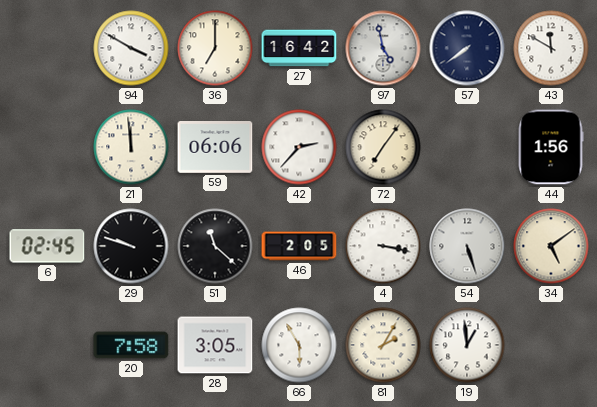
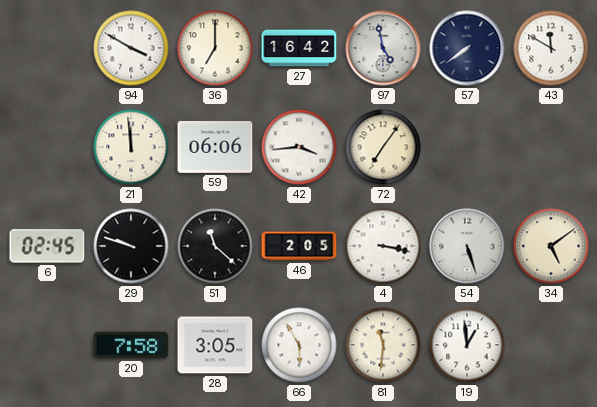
42: 2:37 -> 3:44 (299, 147)
44: 1:56 -> none (551, 147)
81: 2:05 -> 11:31 (383, 345)
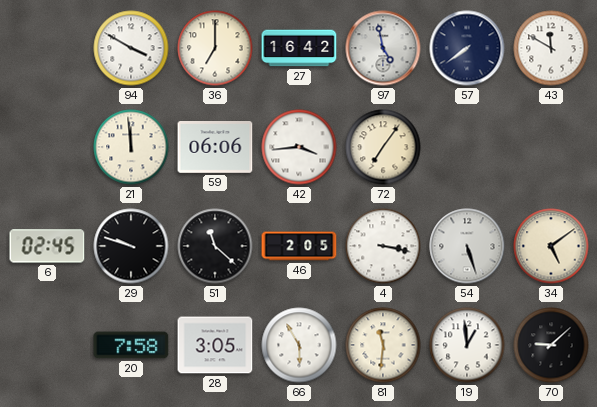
70: none -> 9:08 (551, 345)
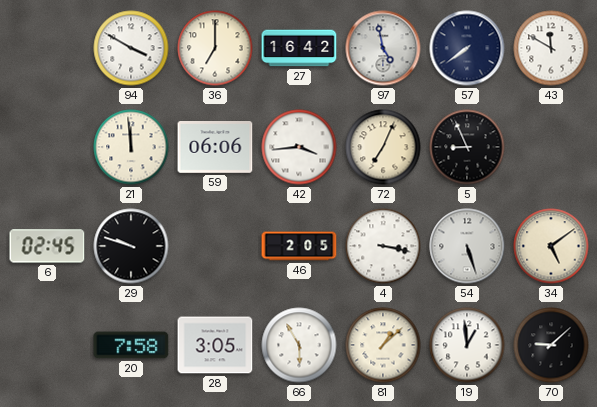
72: 7:06 -> 7:04 (383, 147)
5: none -> 8:56 (467, 147)
51: 11:22 -> none (215, 246)
81: 11:31 -> 1:08 (383, 345)
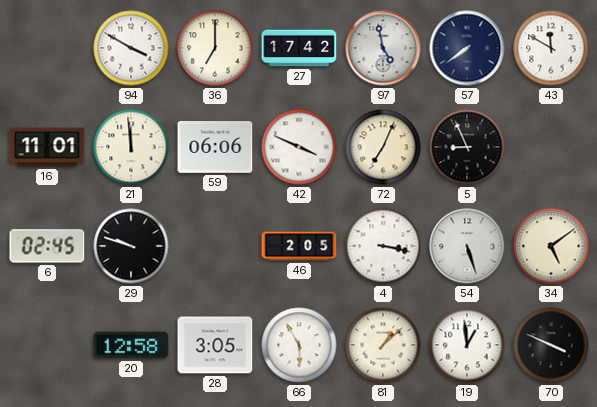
27: 16:42 -> 17:42 (299, 48)
16: none -> 11:01 (47, 147)
42: 3:44 -> 3:49 (299, 147)
20: 7:58 -> 12:58 (131, 345)
70: 9:08 -> 3:49 (551, 345)
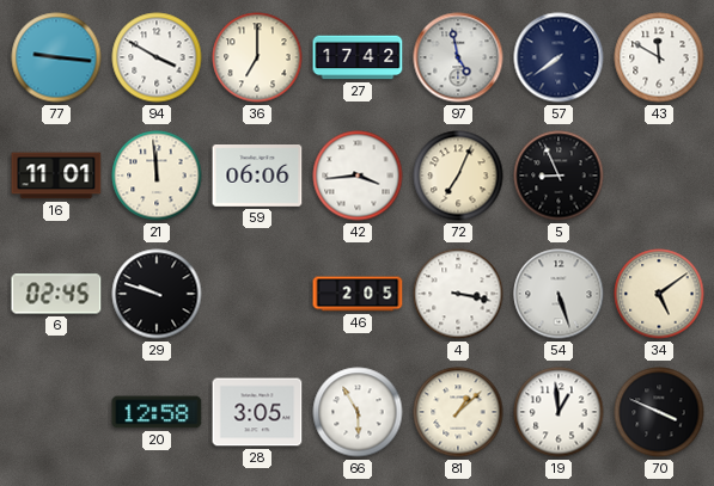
77: none -> 9:16 (56, 57)
42: 3:49 -> 3:44 (358, 176)
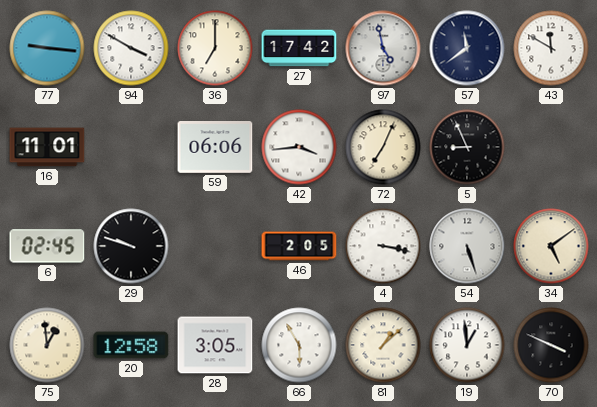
57: 7:39 -> 11:39 (467, 48)
21: 11:59 -> none (157, 176)
75: none -> 12:59 (47, 345)
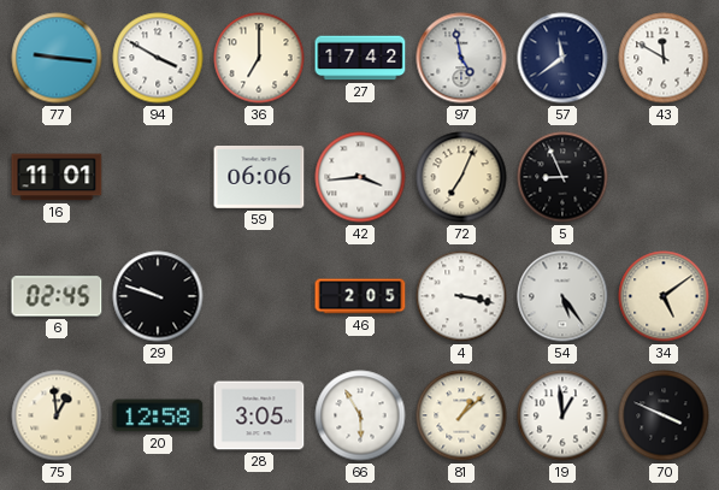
54: 5:27 -> 5:24 (562, 296)
